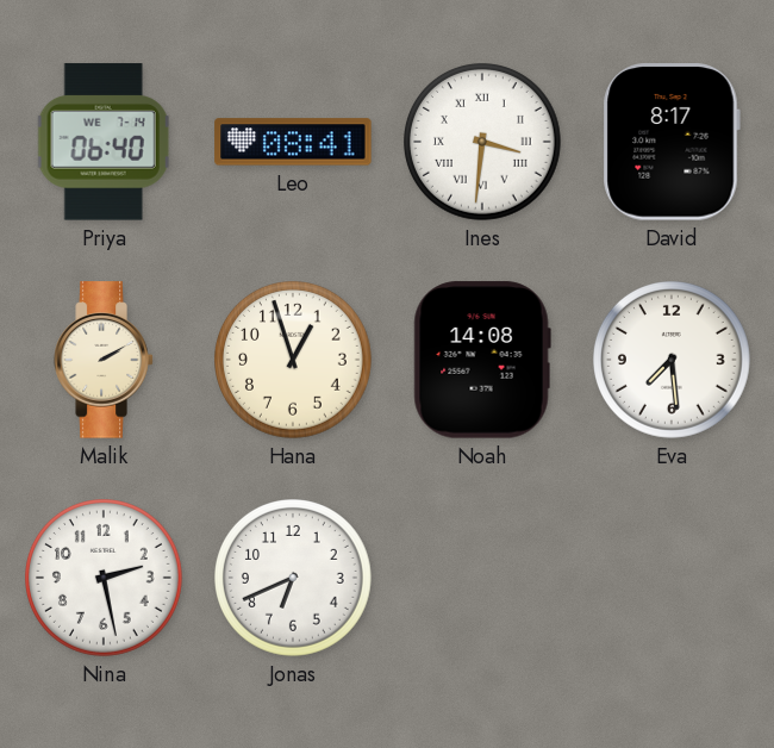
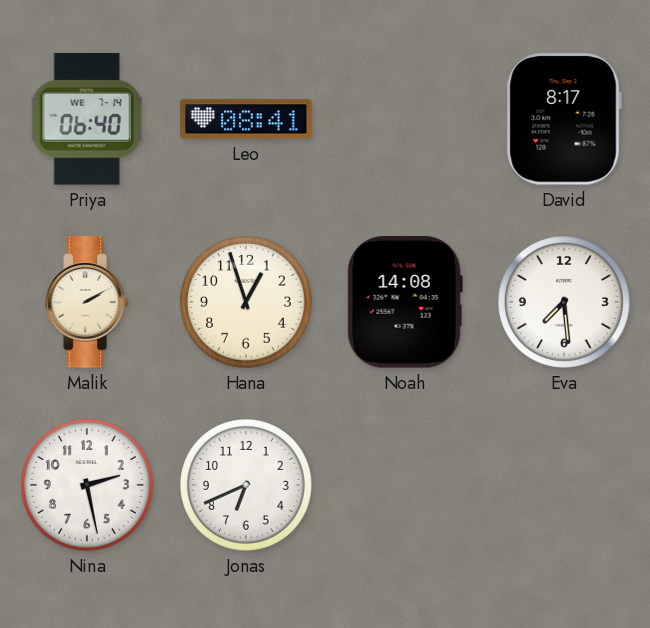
Ines: 3:31 -> none (483, 143)
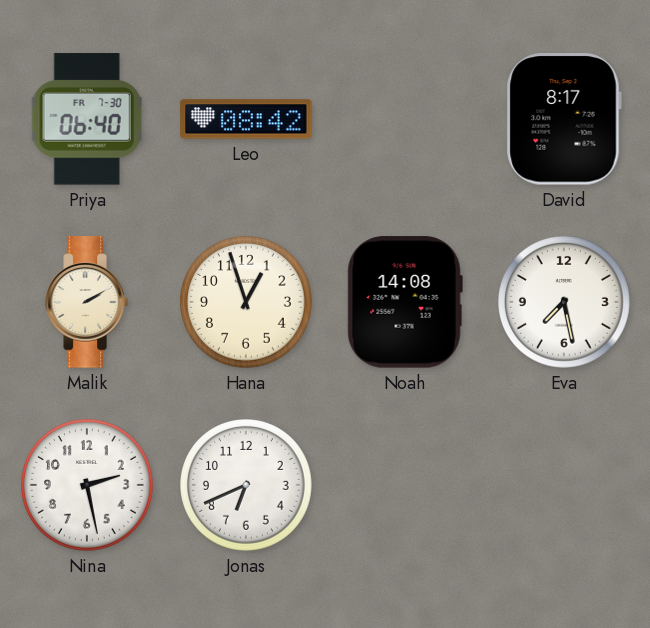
Priya date: WE 7-14 -> FR 7-30 (87, 119)
Leo: 08:41 -> 08:42 (246, 119)
Eva: 7:29 -> 7:28 (565, 303)
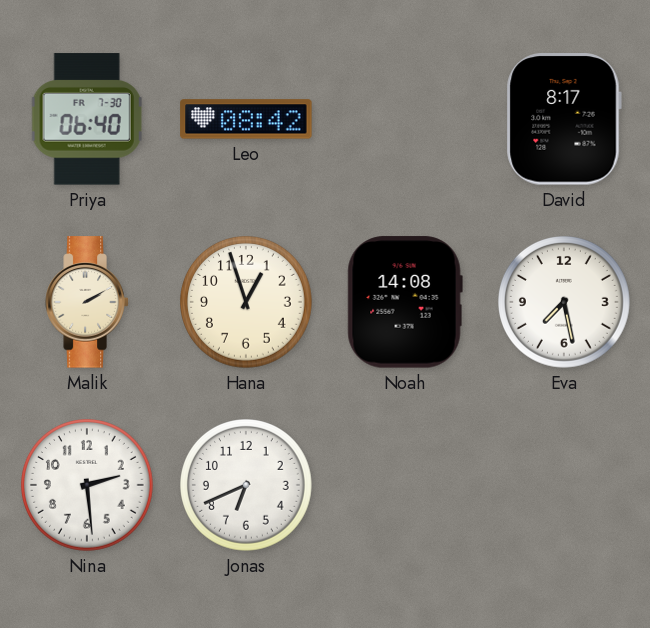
Nina: 2:28 -> 2:29 (88, 486)
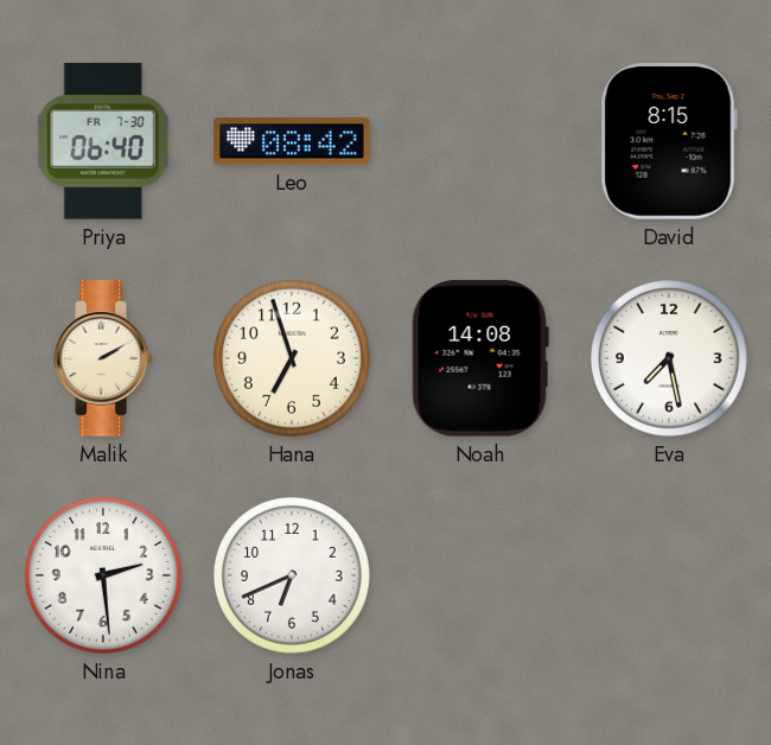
David: 8:17 -> 8:15 (669, 141)
Hana: 12:57 -> 6:57 (293, 359)
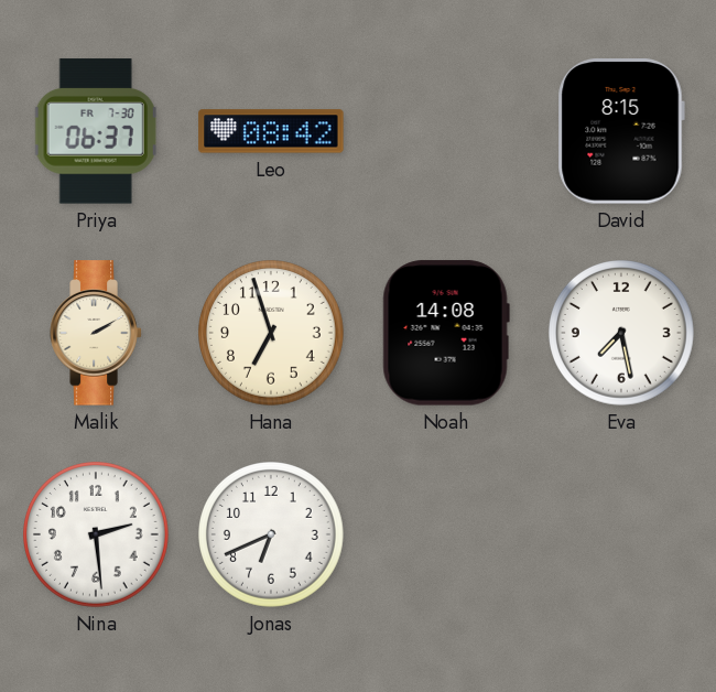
Priya: 06:40 -> 06:37 (96, 131)
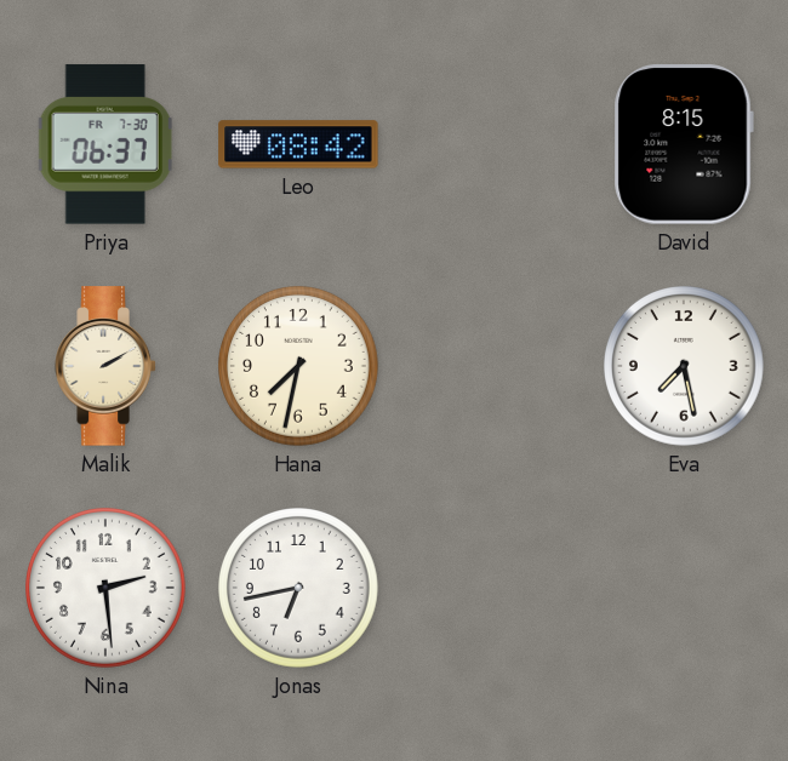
Hana: 6:57 -> 7:32 (299, 367)
Noah: 14:08 -> none (446, 333)
Jonas: 6:41 -> 6:43 (299, 589)
